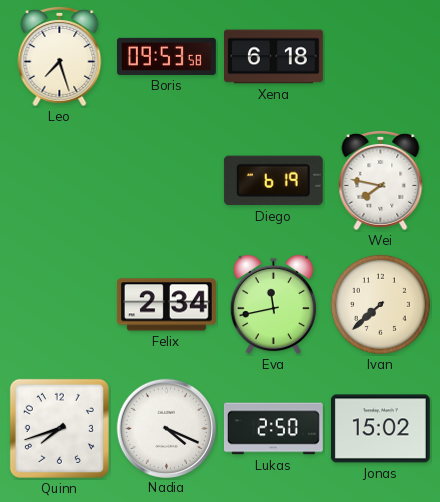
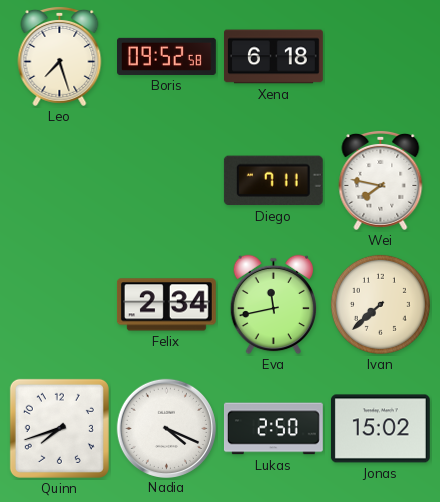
Boris: 09:53 -> 09:52 (167, 56)
Diego: 6:19 -> 7:11 (273, 181)
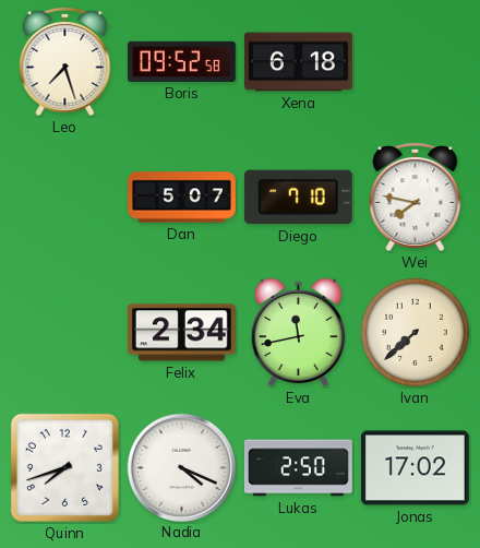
Dan: none -> 5:07 (182, 198)
Diego: 7:11 -> 7:10 (298, 198)
Jonas: 15:02 -> 17:02 (415, 468)
